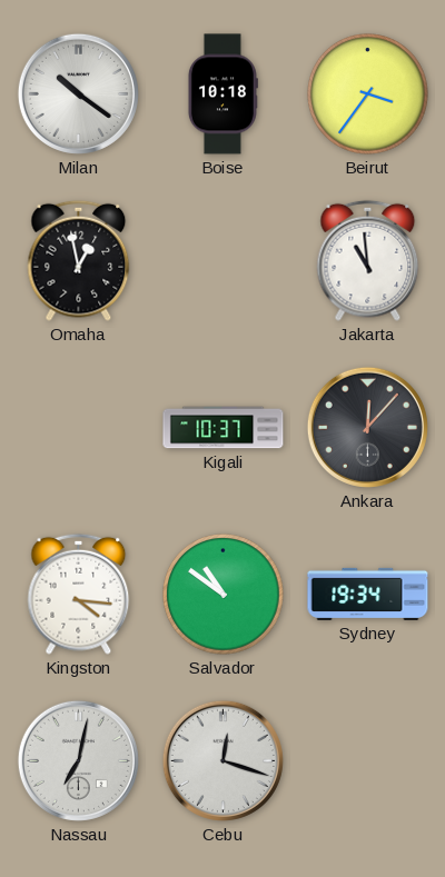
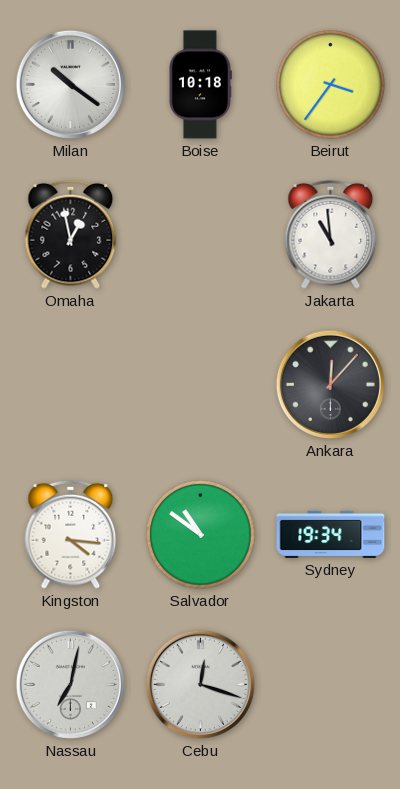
Kigali: 10:37 -> none (224, 428)
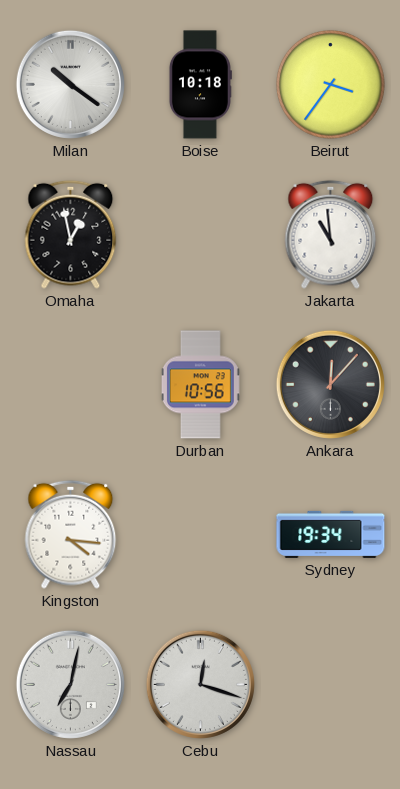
Durban: none -> 10:56 (200, 385)
Salvador: 10:51 -> none (201, 535)
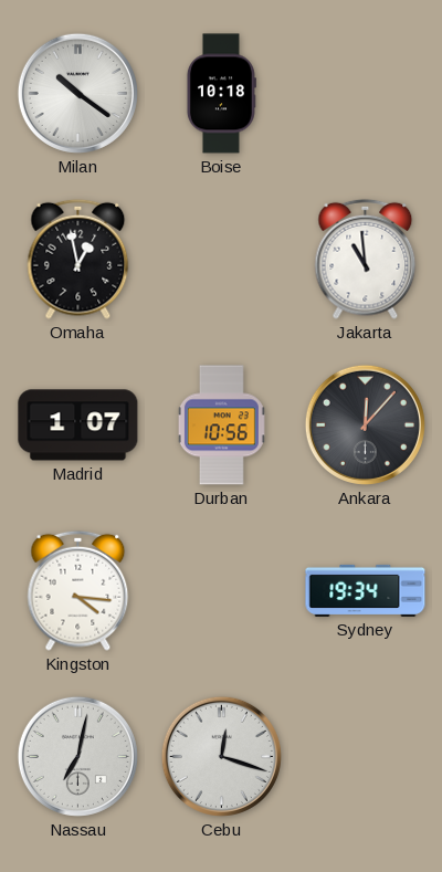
Beirut: 3:36 -> none (331, 85)
Madrid: none -> 1:07 (78, 426)
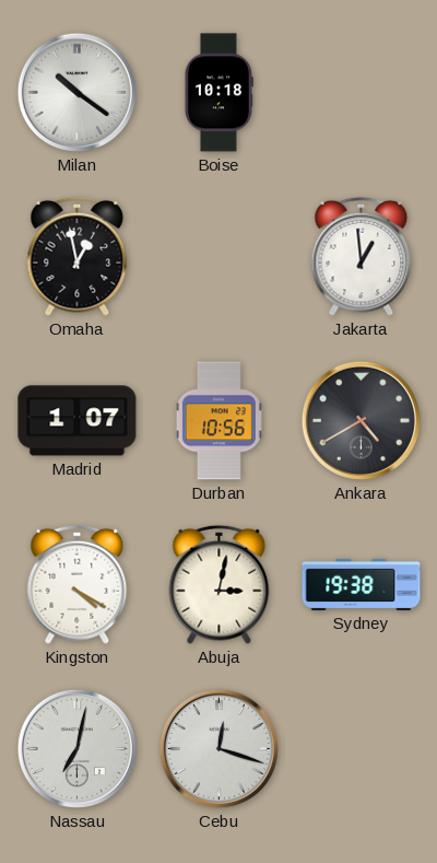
Jakarta: 10:59 -> 12:59 (362, 256)
Ankara: 12:07 -> 4:40 (361, 420)
Kingston: 4:16 -> 4:20 (78, 584)
Abuja: none -> 3:02 (220, 584)
Sydney: 19:34 -> 19:38 (362, 584)
